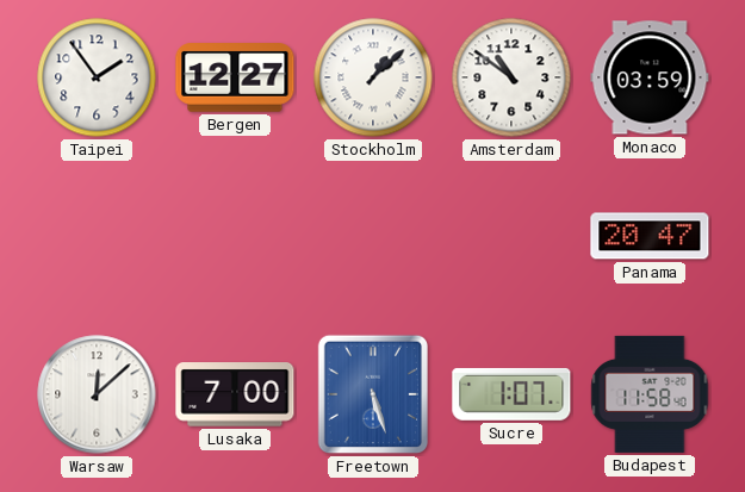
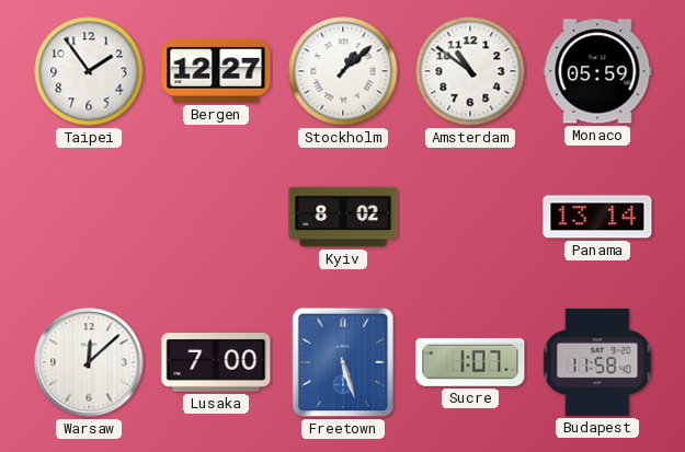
Monaco: 03:59 -> 05:59 (597, 71)
Kyiv: none -> 8:02 (343, 217)
Panama: 20:47 -> 13:14 (597, 217)
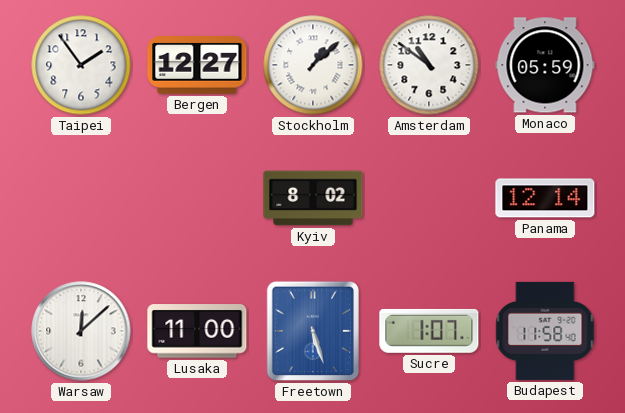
Panama: 13:14 -> 12:14 (545, 198)
Lusaka: 7:00 -> 11:00 (197, 331)
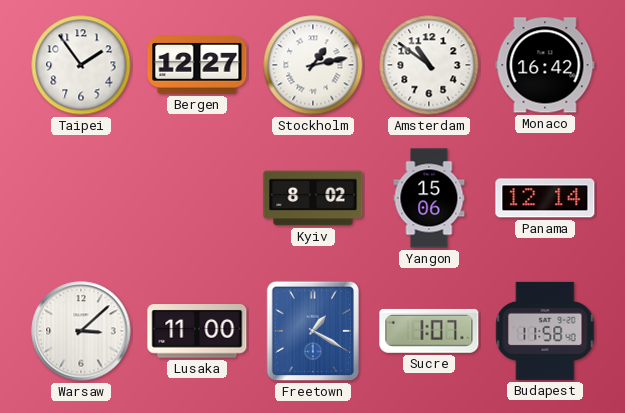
Stockholm: 1:08 -> 1:13 (313, 65)
Monaco: 05:59 -> 16:42 (545, 65)
Yangon: none -> 15:06 (429, 198)
Warsaw: 12:08 -> 3:08 (81, 331)
Freetown: 5:27 -> 1:20 (312, 331)
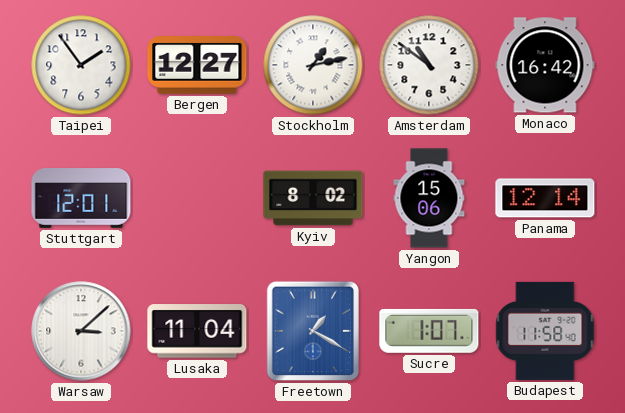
Stuttgart: none -> 12:01 (81, 198)
Lusaka: 11:00 -> 11:04 (197, 331)
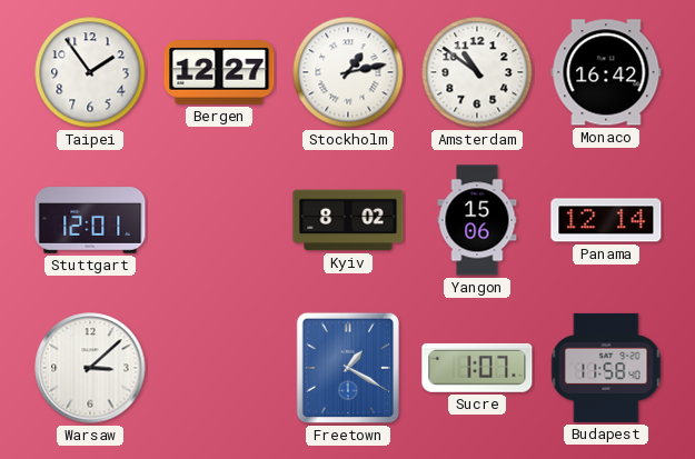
Lusaka: 11:04 -> none (197, 331)
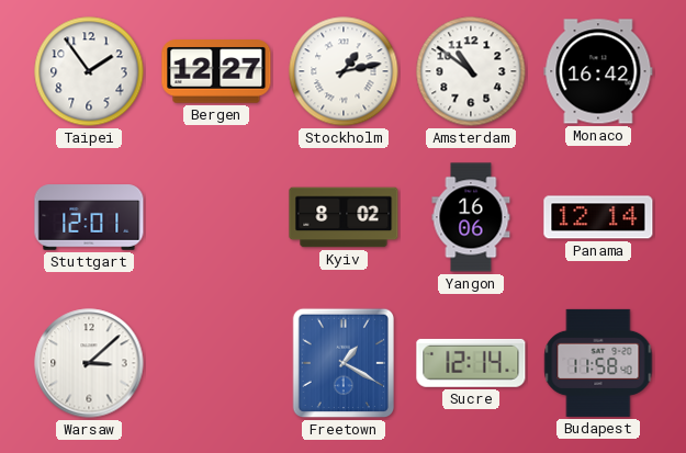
Yangon: 15:06 -> 16:06 (471, 217)
Sucre: 1:07 -> 12:14 (471, 363)
